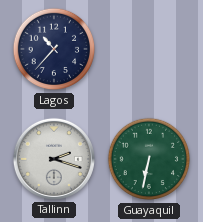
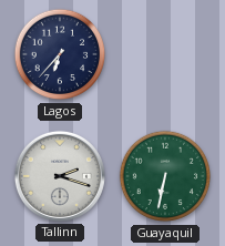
Lagos: 10:37 -> 6:37 (60, 54)
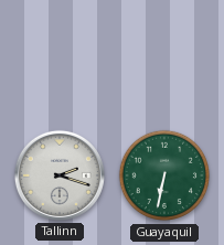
Lagos: 6:37 -> none (60, 54)
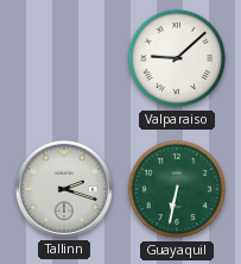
Valparaiso: none -> 9:08 (177, 58)
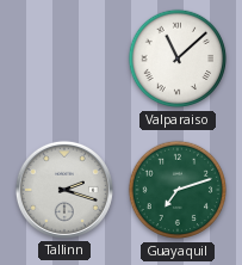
Valparaiso: 9:08 -> 11:08 (178, 58)
Guayaquil: 6:32 -> 7:12 (178, 190)
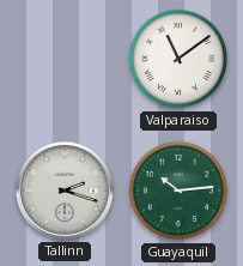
Valparaiso: 11:08 -> 11:09 (178, 59)
Guayaquil: 7:12 -> 10:14 (178, 191)
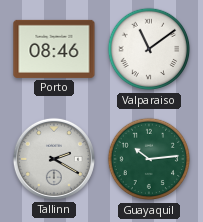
Porto: none -> 08:46 (54, 49)
Tallinn: 2:18 -> 2:20 (54, 159)
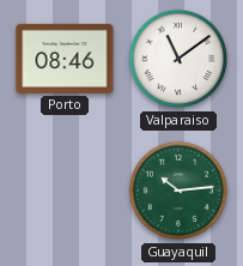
Tallinn: 2:20 -> none (54, 159)
